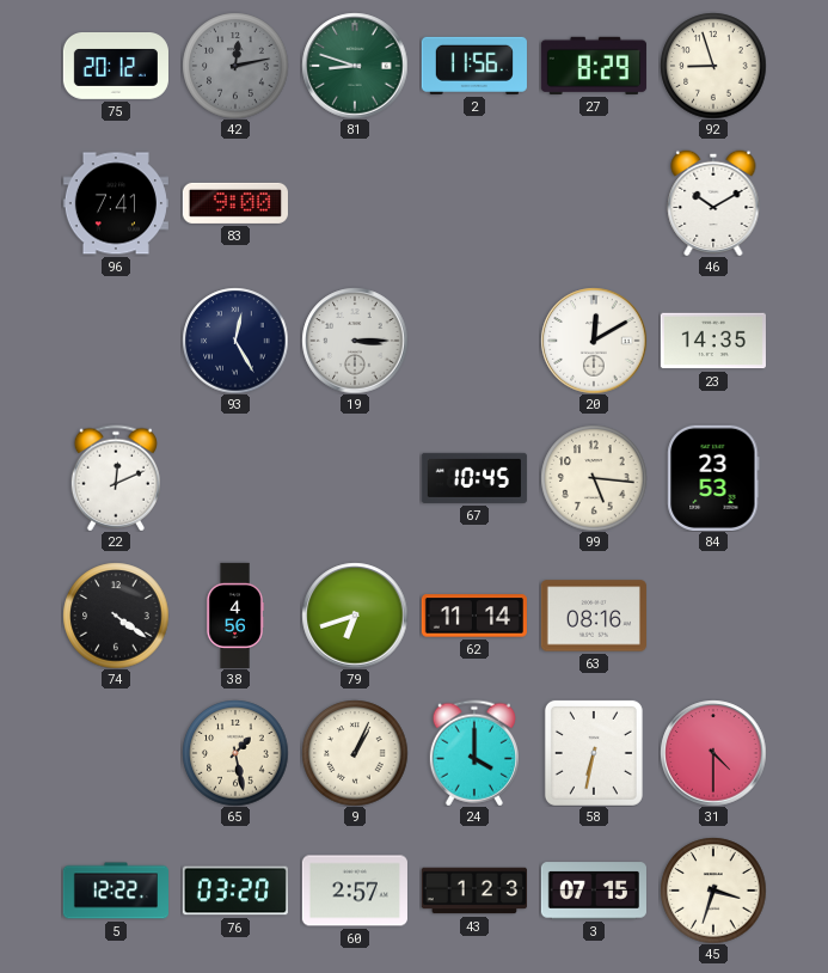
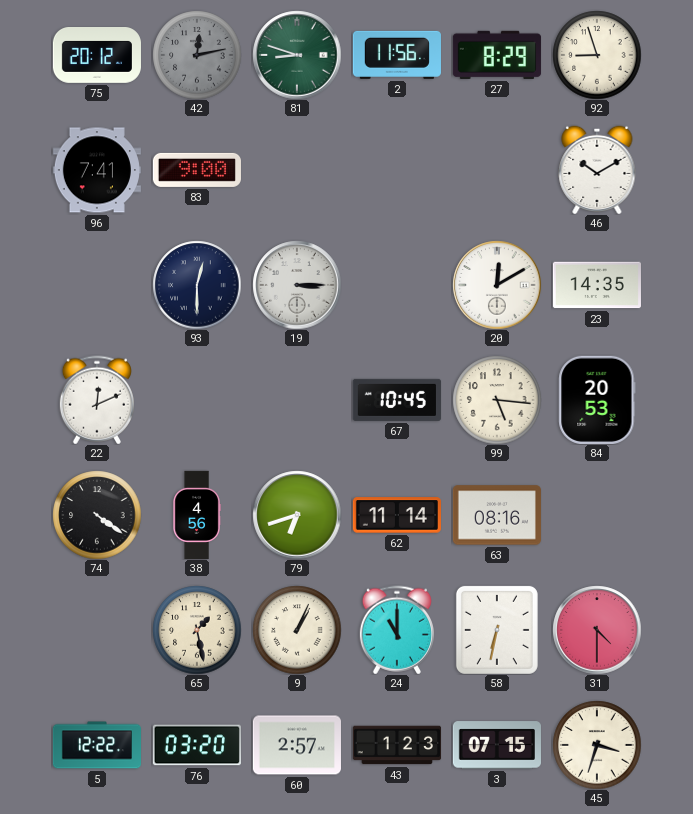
93: 12:25 -> 12:30 (197, 285)
84: 23:53 -> 20:53 (597, 400)
24: 4:00 -> 11:00 (397, 630)
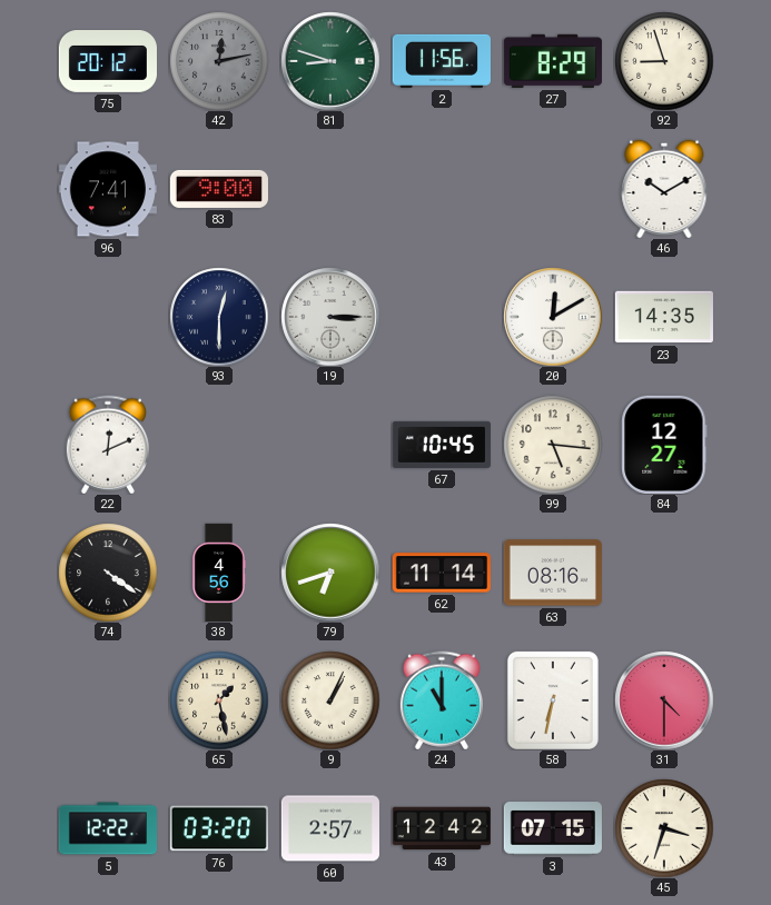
84: 20:53 -> 12:27 (664, 445)
43: 1:23 -> 12:42 (441, 828)
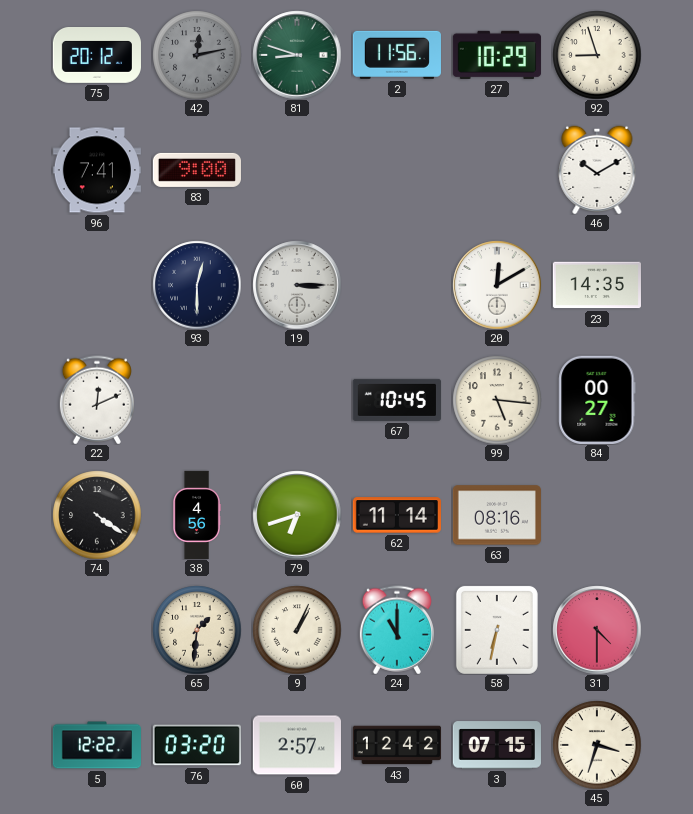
27: 8:29 -> 10:29 (497, 55)
84: 12:27 -> 00:27 (597, 400)
65: 1:28 -> 1:31 (197, 630)
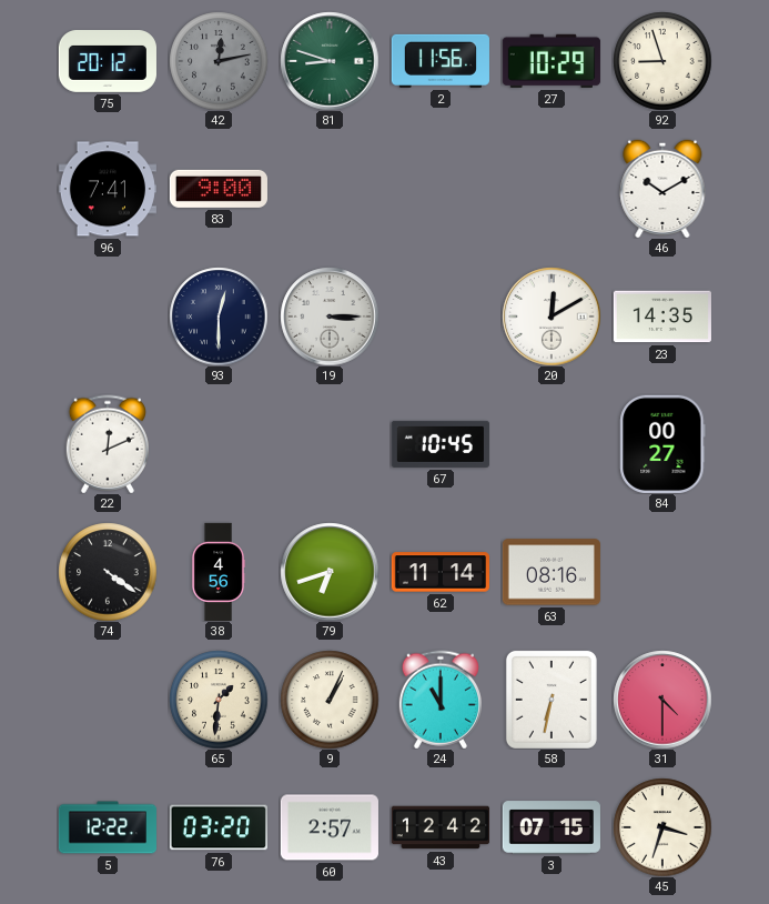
99: 5:16 -> none (497, 400)
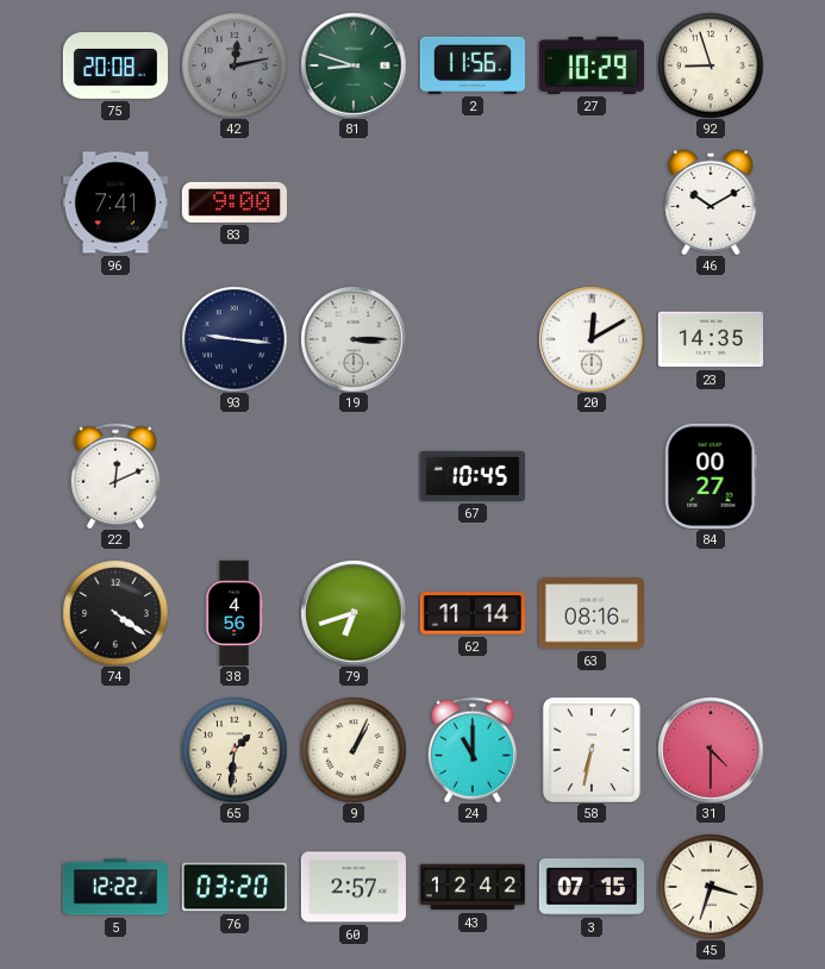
75: 20:12 -> 20:08 (114, 67)
93: 12:30 -> 9:16 (235, 339)
